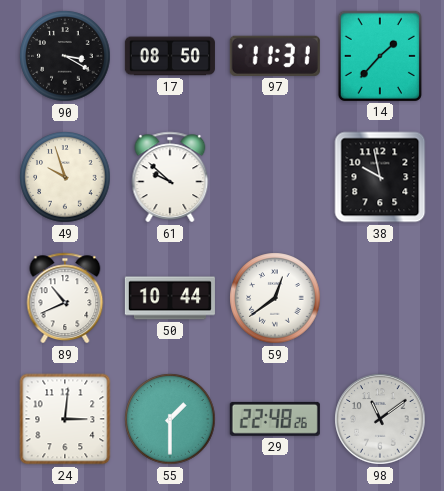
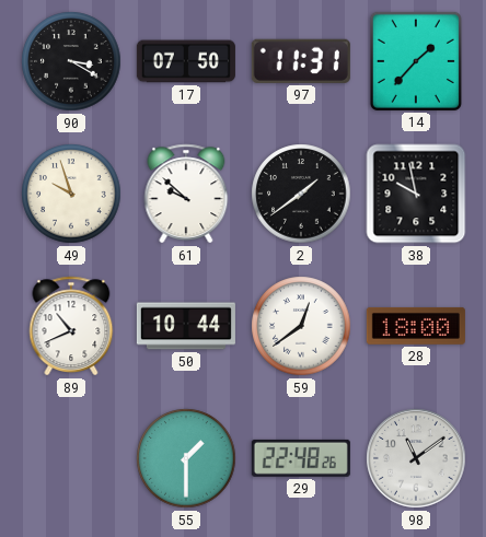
17: 08:50 -> 07:50 (186, 61)
2: none -> 1:39 (301, 194)
28: none -> 18:00 (416, 326)
24: 3:01 -> none (65, 419)
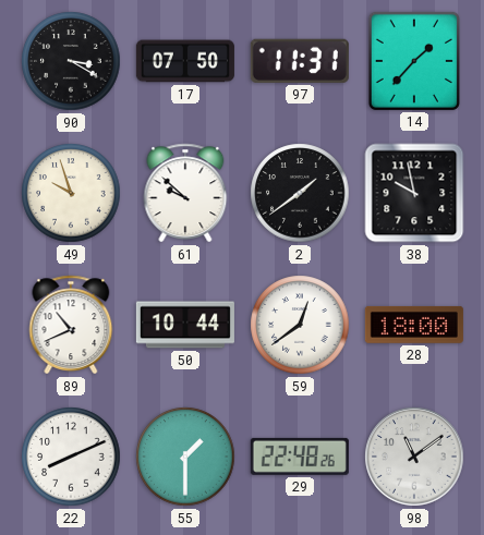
22: none -> 8:11 (71, 457)
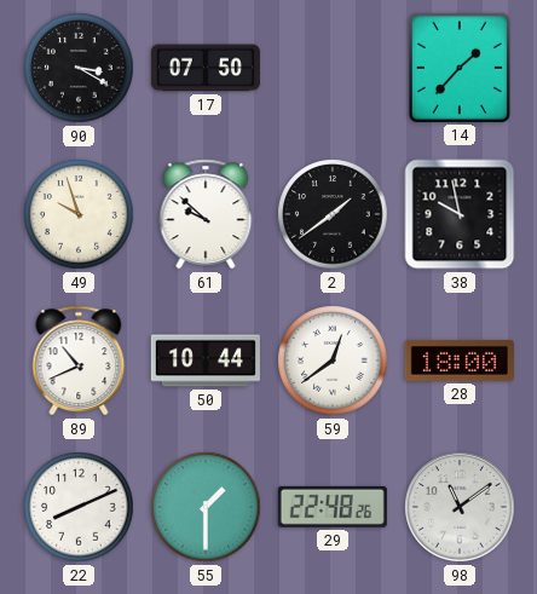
97: 11:31 -> none (300, 61)
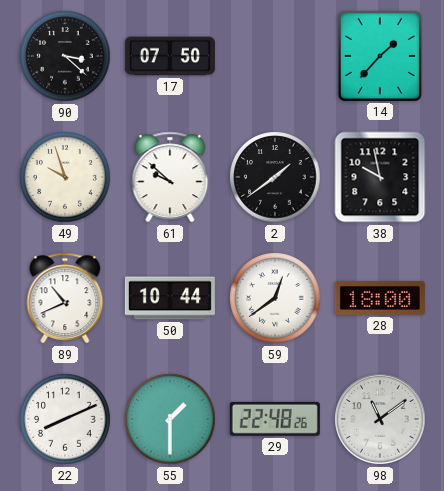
90: 3:20 -> 3:22 (65, 56)
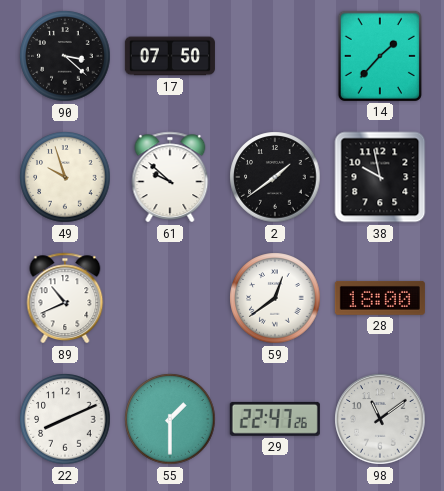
50: 10:44 -> none (170, 298)
29: 22:48 -> 22:47 (275, 419)
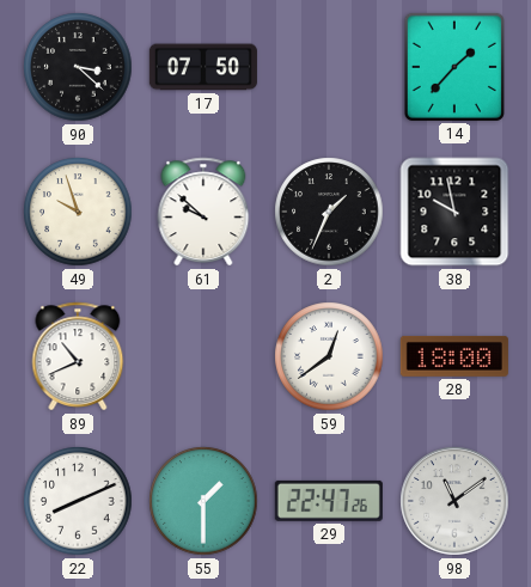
2: 1:39 -> 1:34 (329, 212)
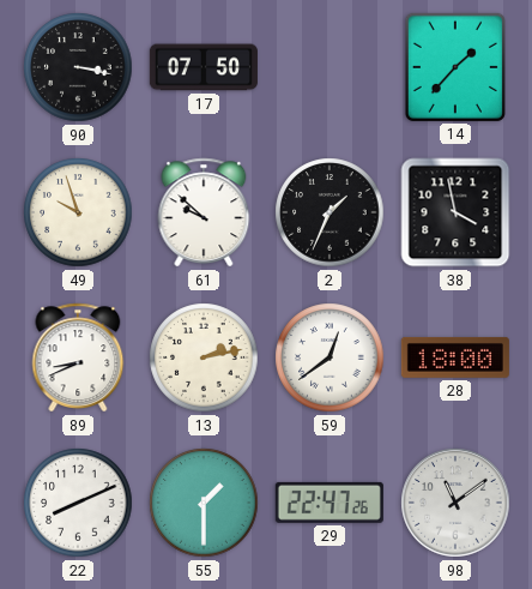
90: 3:22 -> 3:17 (78, 67)
38: 9:58 -> 3:58 (455, 212)
89: 10:41 -> 8:41 (78, 357)
13: none -> 2:13 (204, 357)
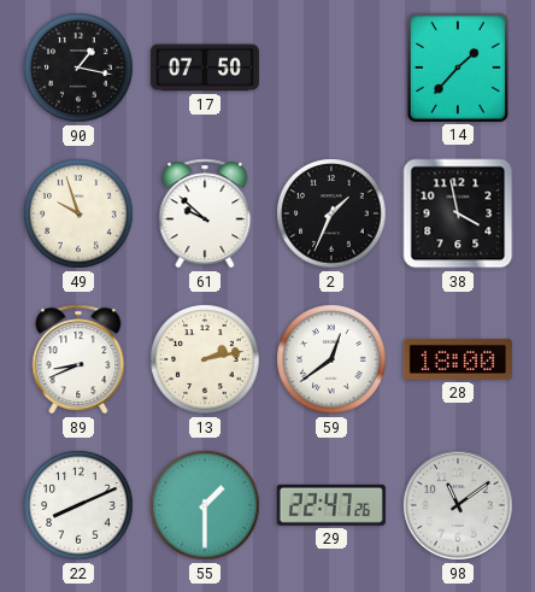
90: 3:17 -> 1:17 (78, 68)
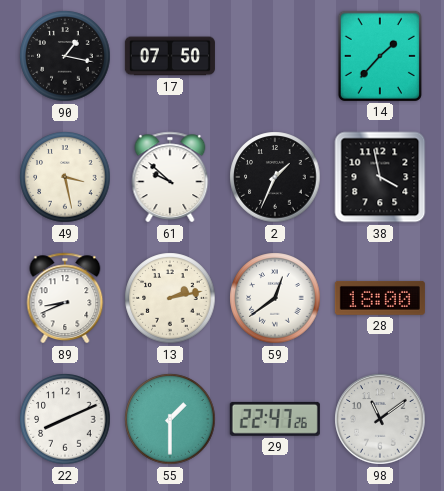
49: 9:57 -> 3:28 (65, 177)
